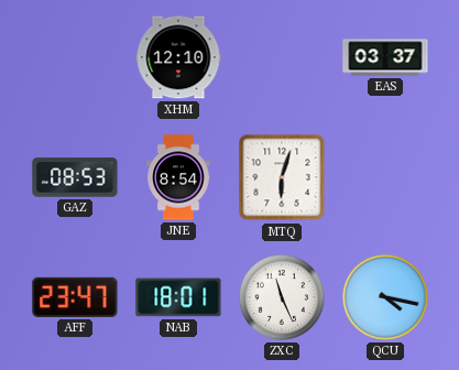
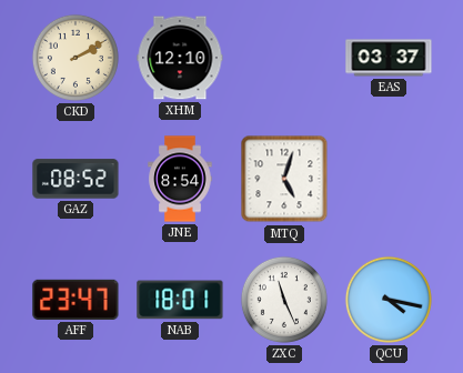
CKD: none -> 2:10 (76, 58)
GAZ: 08:53 -> 08:52 (76, 179)
MTQ: 6:03 -> 5:03 (284, 179)
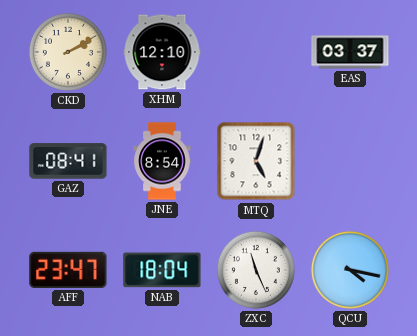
GAZ: 08:52 -> 08:41 (68, 161)
NAB: 18:01 -> 18:04 (162, 270)
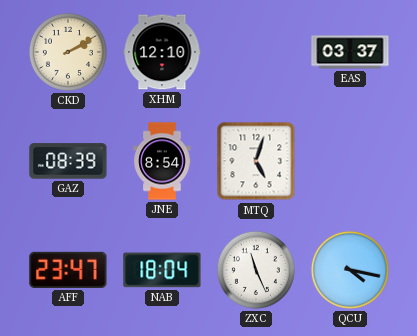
GAZ: 08:41 -> 08:39 (68, 161)
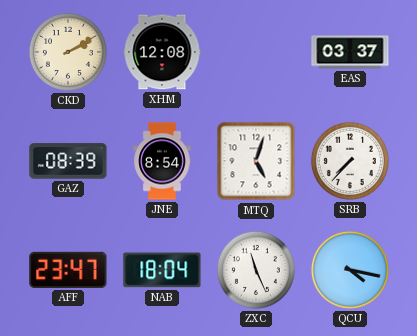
XHM: 12:10 -> 12:08 (162, 52)
SRB: none -> 7:37 (350, 161)
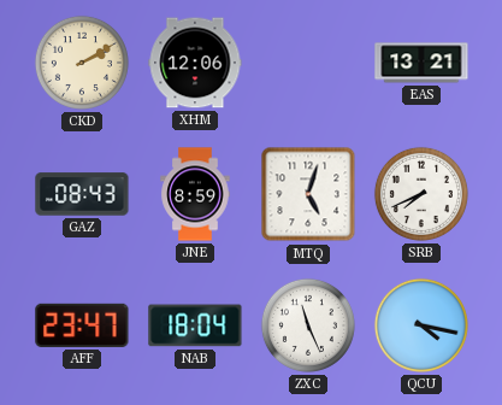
XHM: 12:08 -> 12:06 (195, 63)
EAS: 03:37 -> 13:21 (421, 63)
GAZ: 08:39 -> 08:43 (82, 194)
JNE: 8:54 -> 8:59 (195, 194)
SRB: 7:37 -> 7:41 (421, 194)
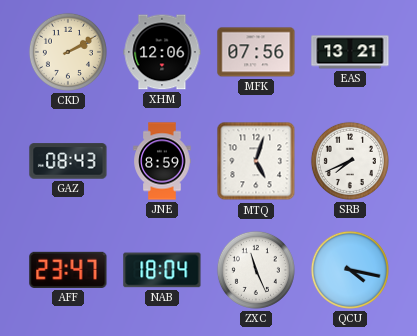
MFK: none -> 07:56 (256, 52)
